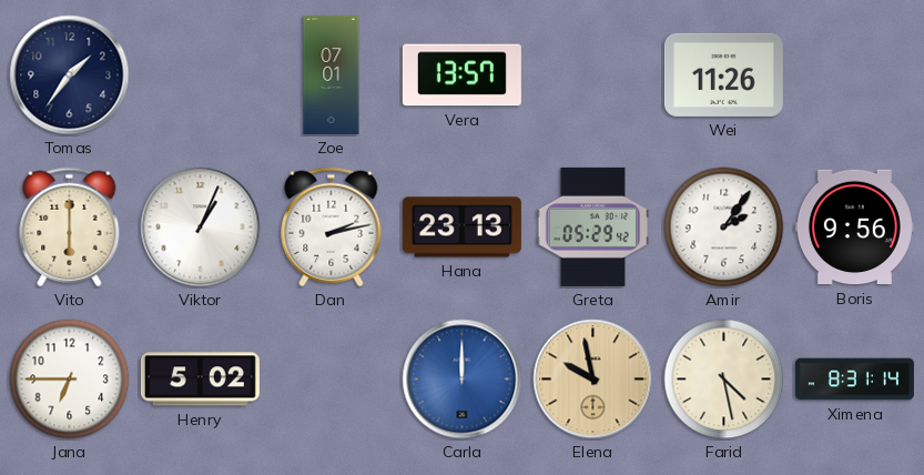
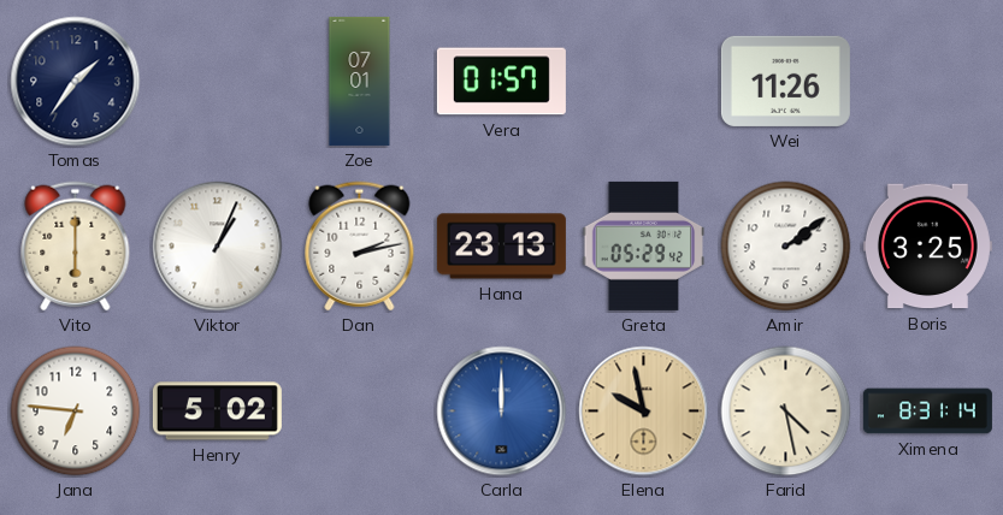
Vera: 13:57 -> 01:57 (501, 82)
Amir: 2:06 -> 2:09 (786, 247)
Boris: 9:56 -> 3:25 (927, 247)
Jana: 6:45 -> 6:46 (76, 412)
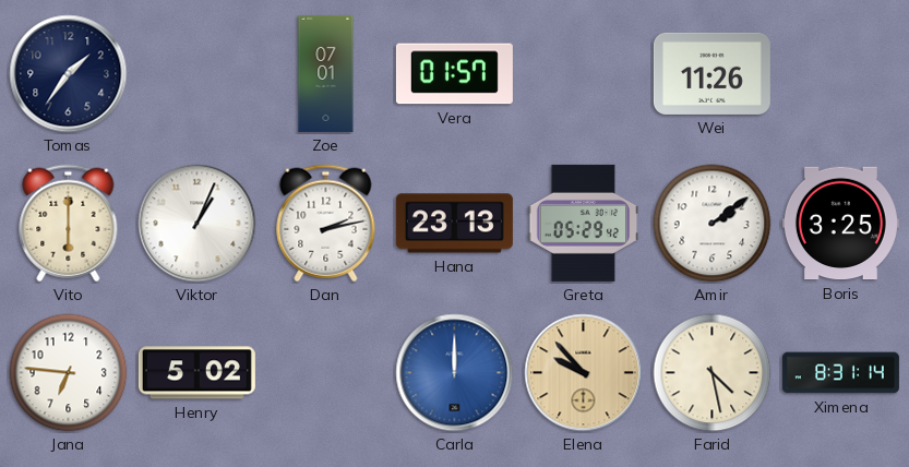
Elena: 9:58 -> 9:53 (584, 373)
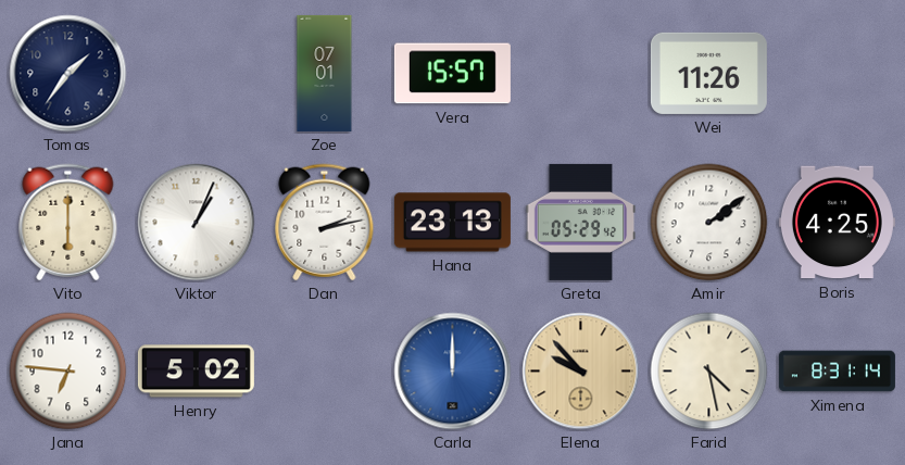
Vera: 01:57 -> 15:57 (452, 74)
Boris: 3:25 -> 4:25 (837, 223)
